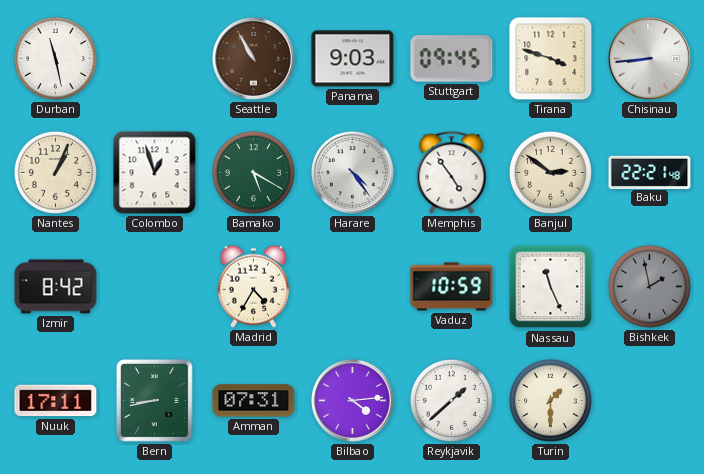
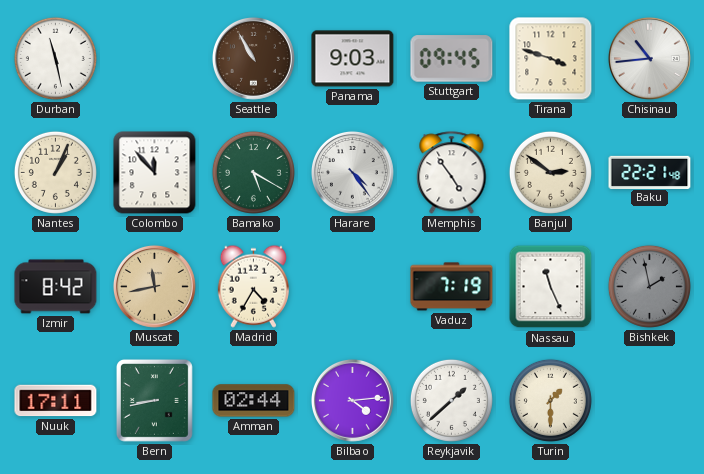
Chisinau: 8:44 -> 10:44 (649, 58)
Colombo: 12:57 -> 11:53 (155, 173)
Muscat: none -> 11:43 (154, 286)
Vaduz: 10:59 -> 7:19 (452, 287)
Amman: 07:31 -> 02:44 (254, 401)
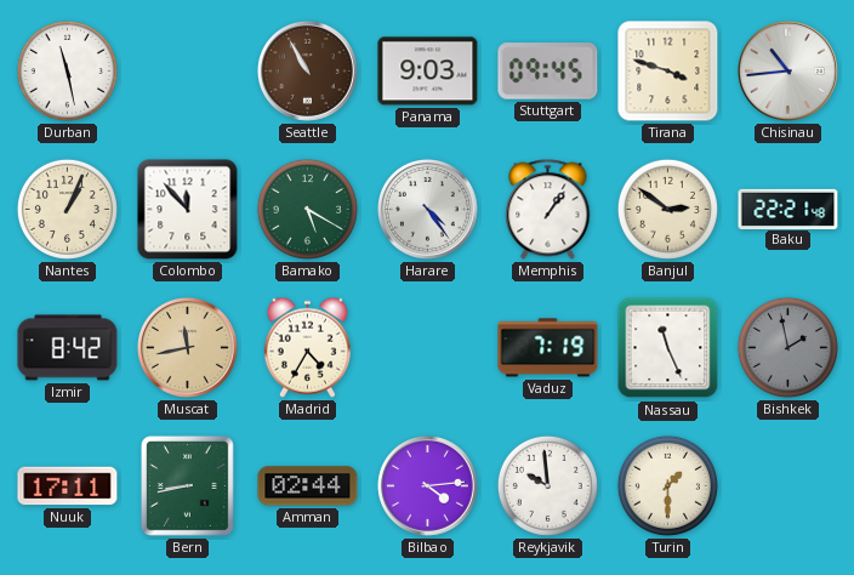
Memphis: 4:54 -> 1:06 (548, 210)
Reykjavik: 1:38 -> 9:59 (547, 485)
